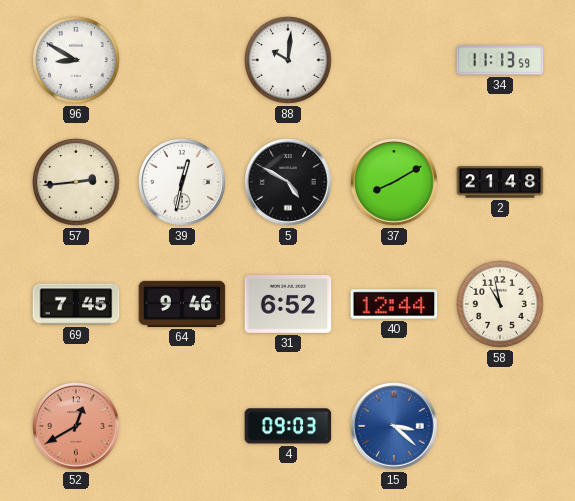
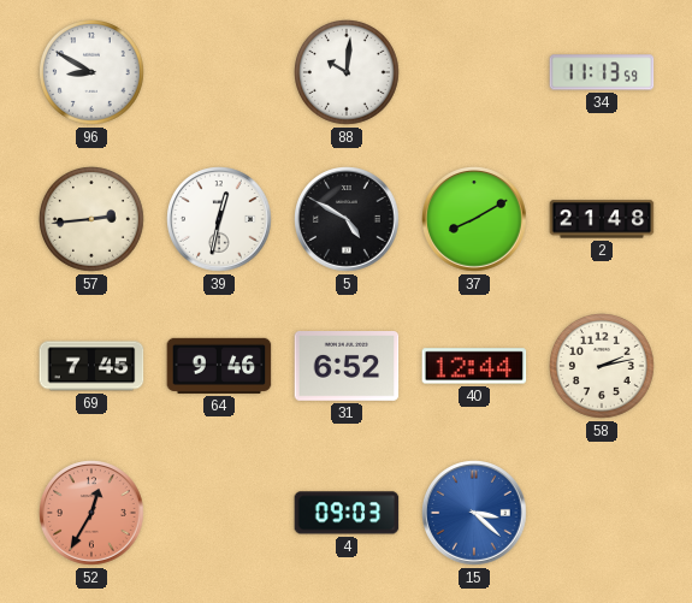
58: 10:58 -> 2:13 (603, 367)
52: 12:40 -> 12:35 (91, 513)
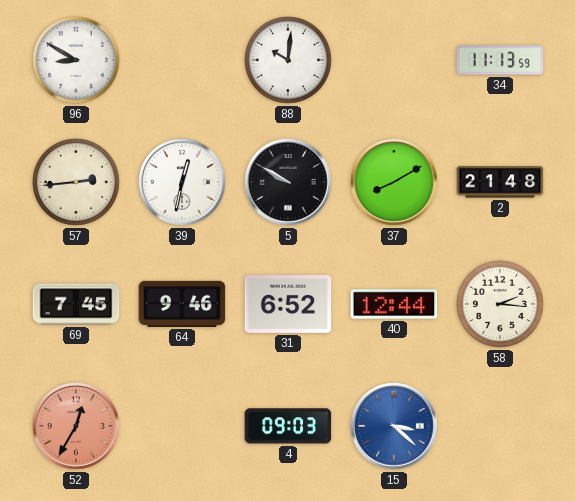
5: 4:50 -> 9:50 (288, 182)
58: 2:13 -> 2:16 (501, 305)
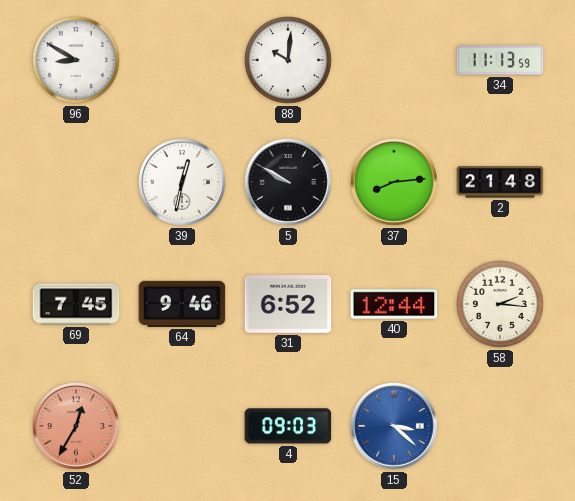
57: 2:44 -> none (77, 183)
37: 8:10 -> 8:14 (394, 182)
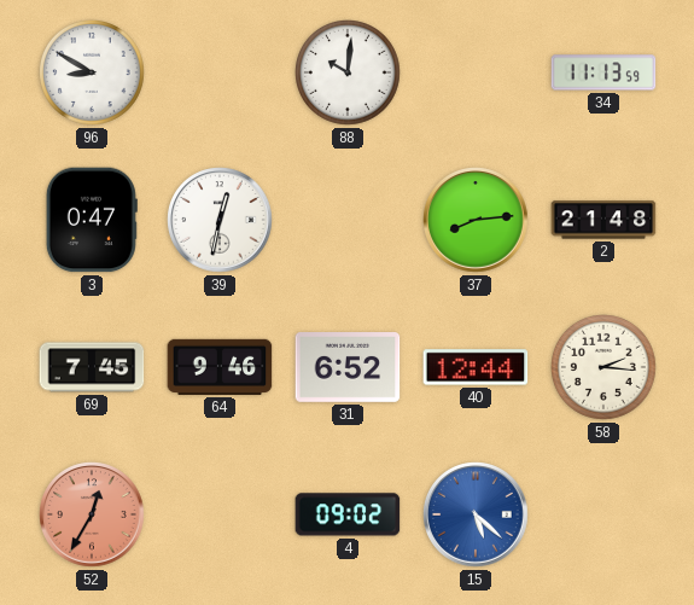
3: none -> 0:47 (92, 220)
5: 9:50 -> none (288, 182)
4: 09:03 -> 09:02 (348, 514)
15: 3:22 -> 5:22 (476, 514)
